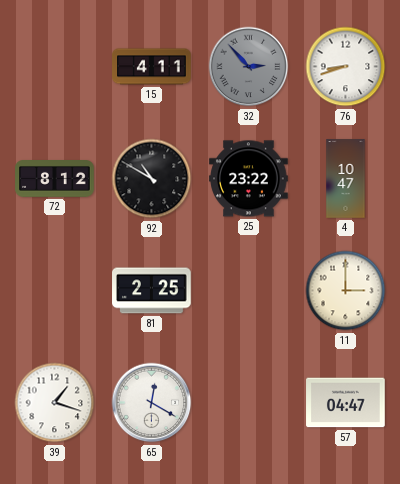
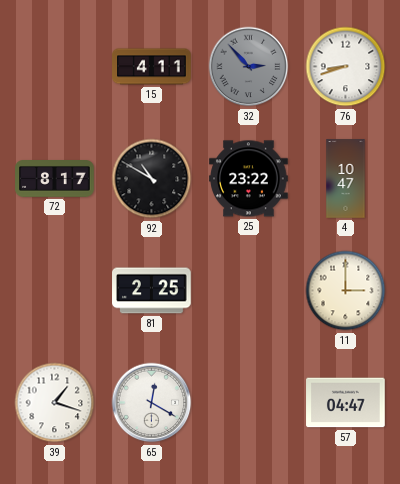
72: 8:12 -> 8:17 (55, 179)
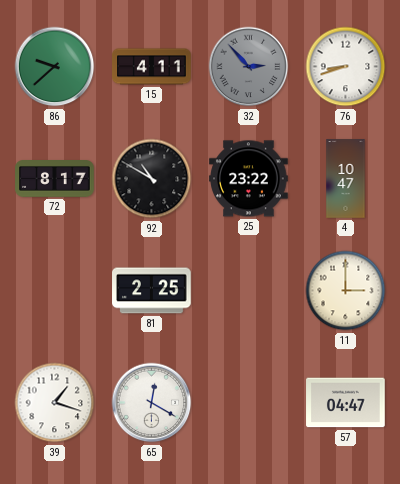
86: none -> 9:38 (55, 67)
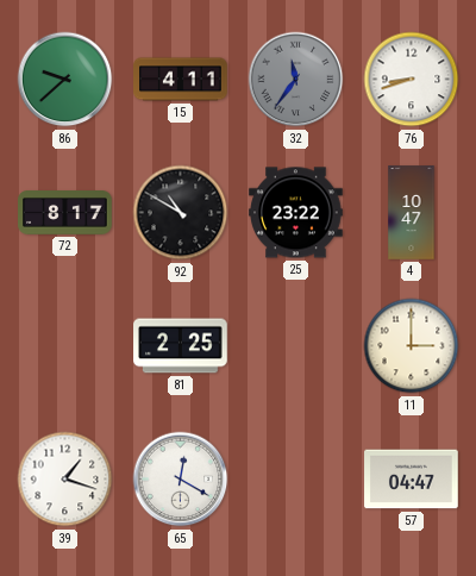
32: 2:53 -> 11:36 (296, 80)
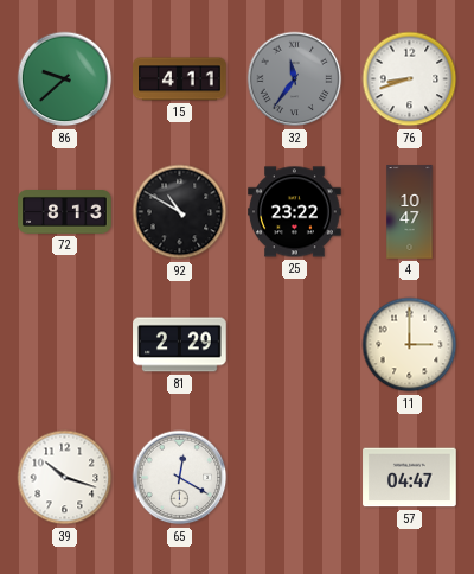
72: 8:17 -> 8:13 (65, 212)
81: 2:25 -> 2:29 (180, 345)
39: 1:18 -> 10:18 (65, 478)
